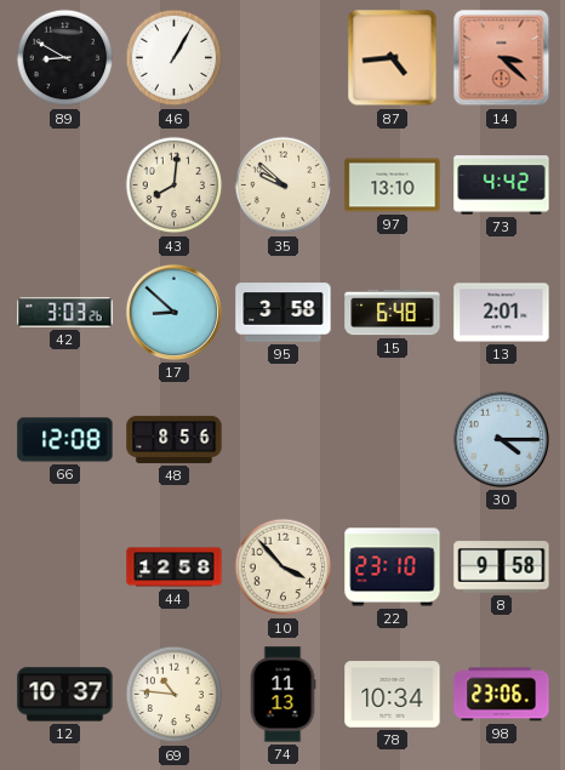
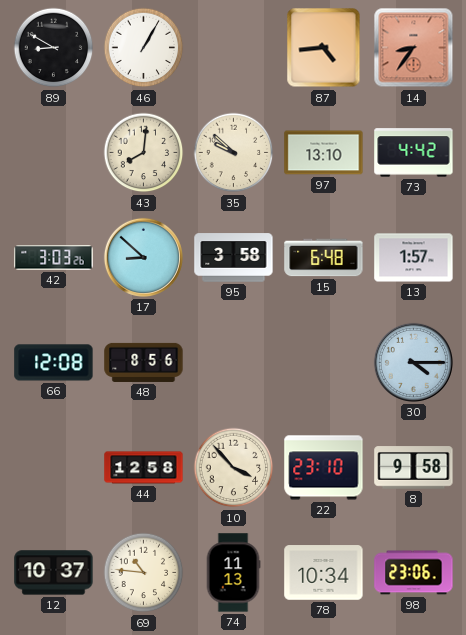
14: 3:22 -> 8:36 (414, 48)
13: 2:01 -> 1:57 (414, 258)
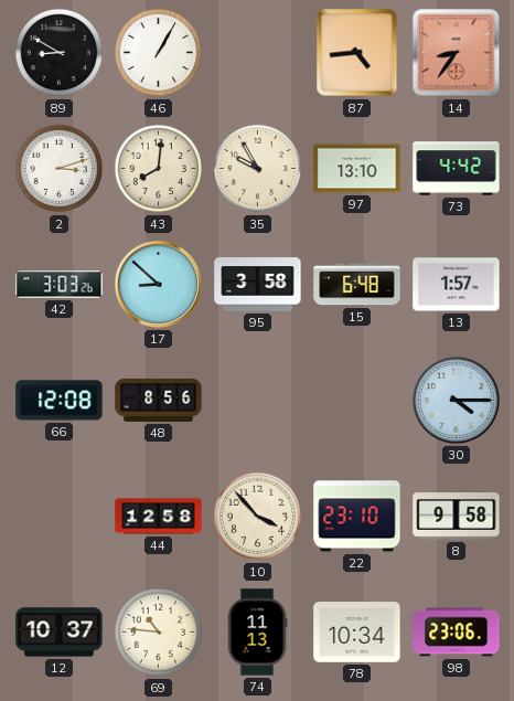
2: none -> 3:12 (60, 169)
35: 9:52 -> 9:55 (258, 169)
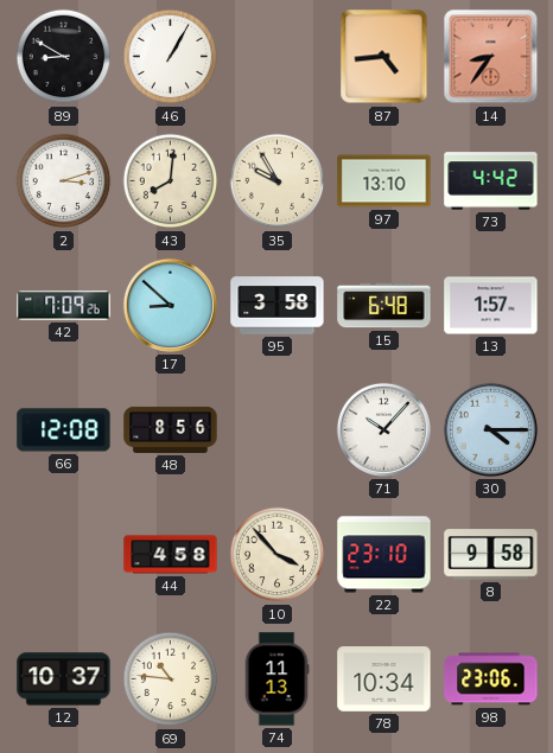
42: 3:03 -> 7:09 (64, 306)
71: none -> 10:07 (383, 429)
44: 12:58 -> 4:58 (171, 555)
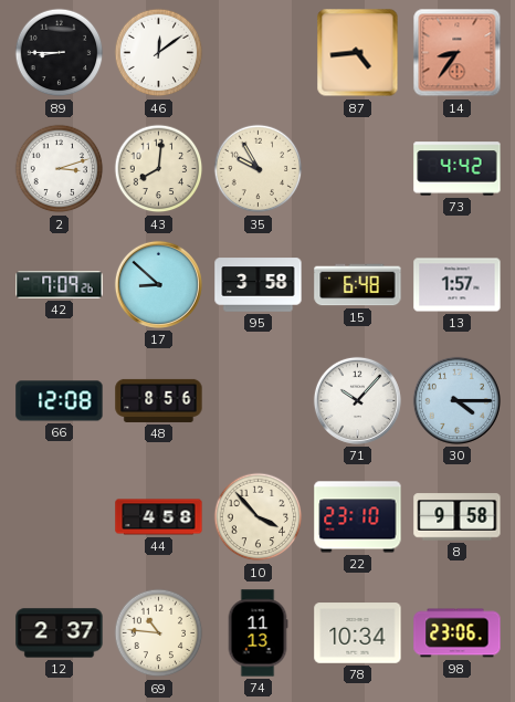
89: 8:50 -> 8:45 (60, 53)
46: 1:05 -> 12:09 (159, 53)
97: 13:10 -> none (384, 181)
12: 10:37 -> 2:37 (60, 633)
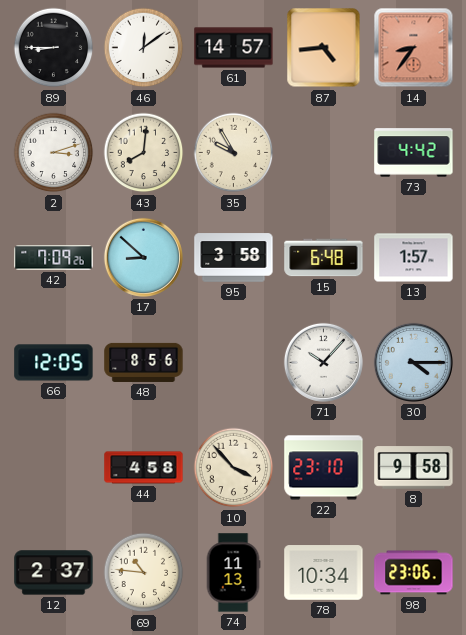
61: none -> 14:57 (234, 48)
66: 12:08 -> 12:05 (54, 363)
